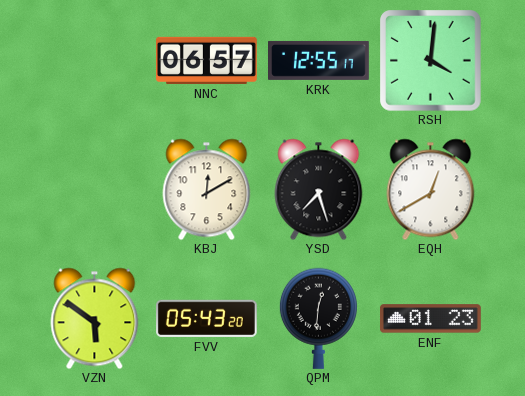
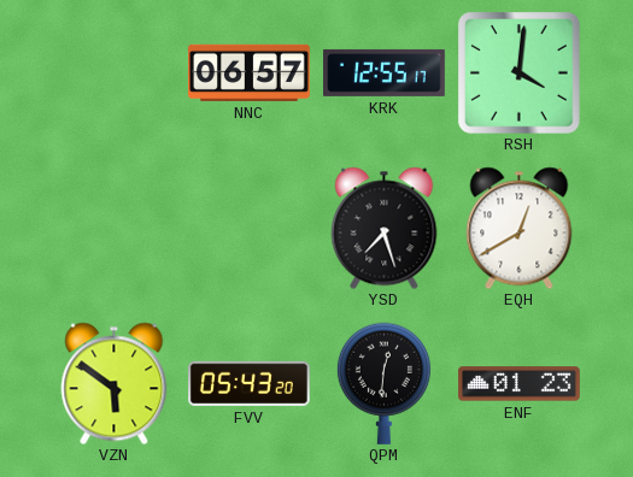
KBJ: 12:10 -> none (207, 189)
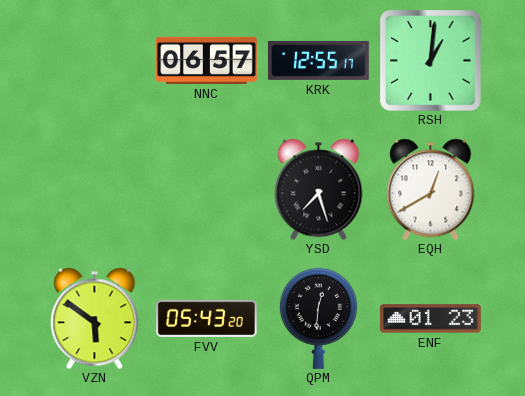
RSH: 4:01 -> 1:01 (430, 60)
